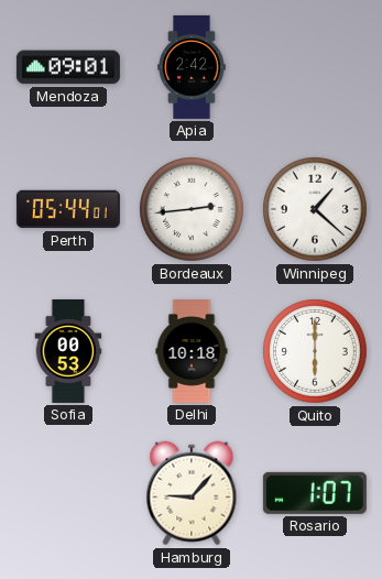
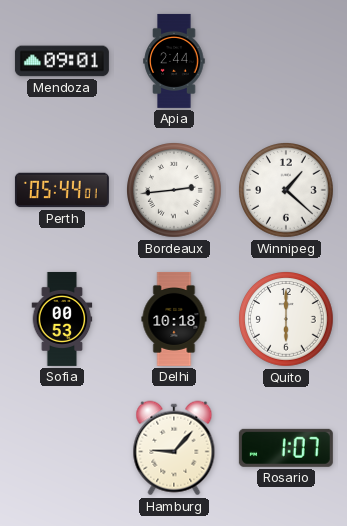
Apia: 2:42 -> 2:44 (174, 61)
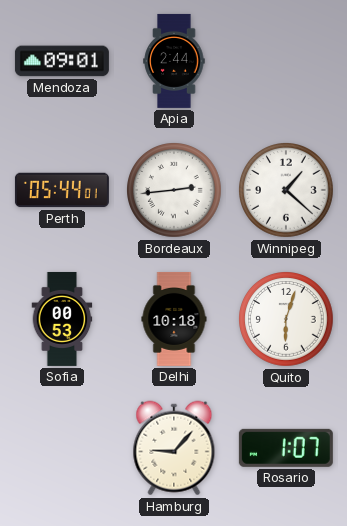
Quito: 6:00 -> 6:03 (287, 320)
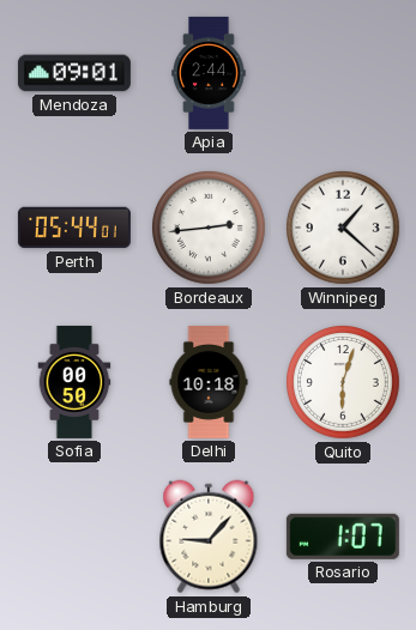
Sofia: 00:53 -> 00:50 (74, 382)
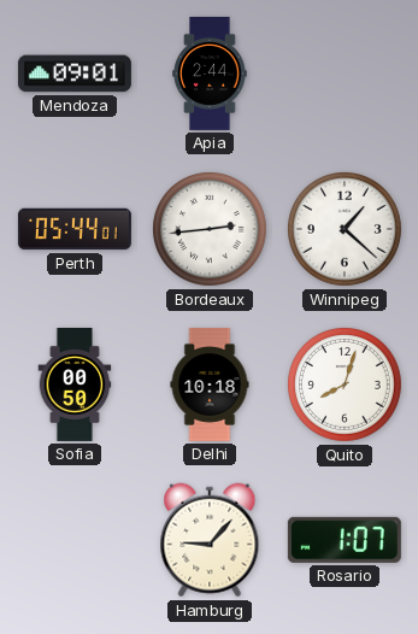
Quito: 6:03 -> 8:03 (346, 386)
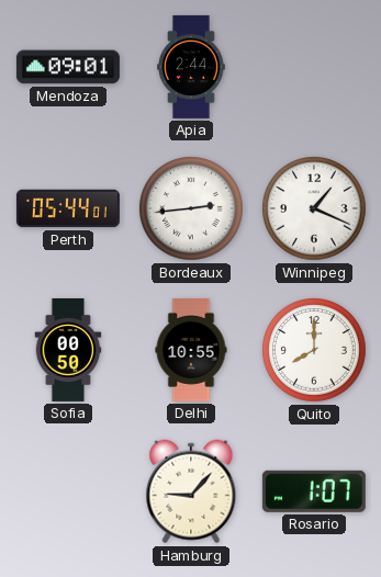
Winnipeg: 1:22 -> 1:19 (315, 210)
Delhi: 10:18 -> 10:55 (191, 350)
Quito: 8:03 -> 8:00 (315, 351)
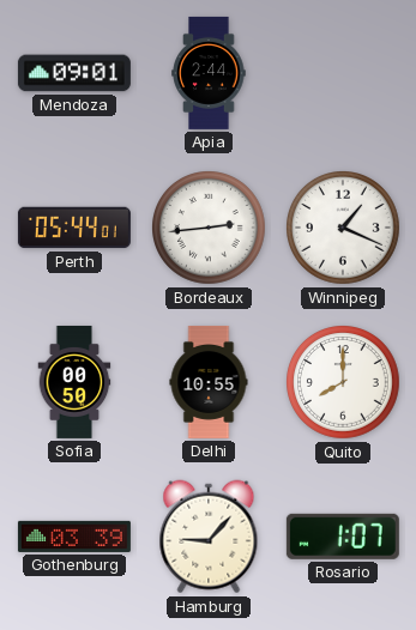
Gothenburg: none -> 03:39 (74, 537)
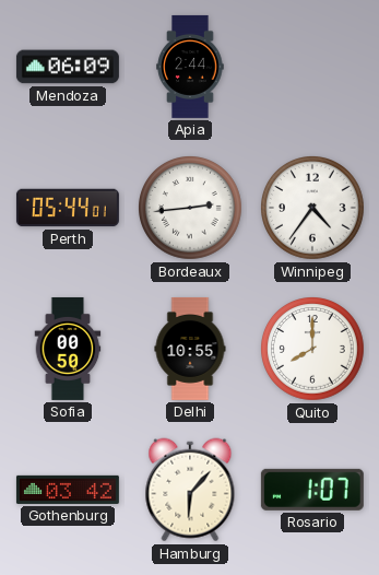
Mendoza: 09:01 -> 06:09 (68, 67)
Winnipeg: 1:19 -> 4:36 (313, 209)
Gothenburg: 03:39 -> 03:42 (68, 490)
Hamburg: 9:07 -> 6:07 (190, 490)
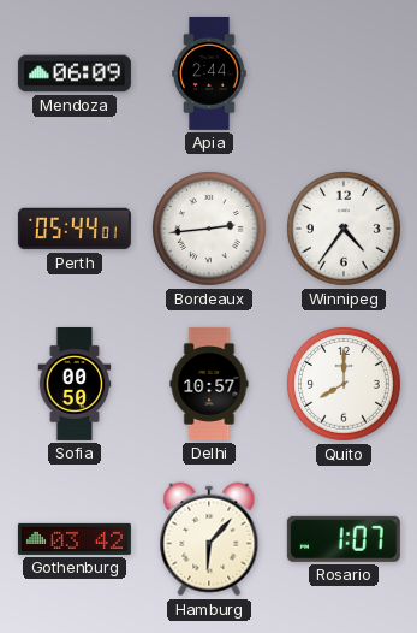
Delhi: 10:55 -> 10:57 (209, 384)
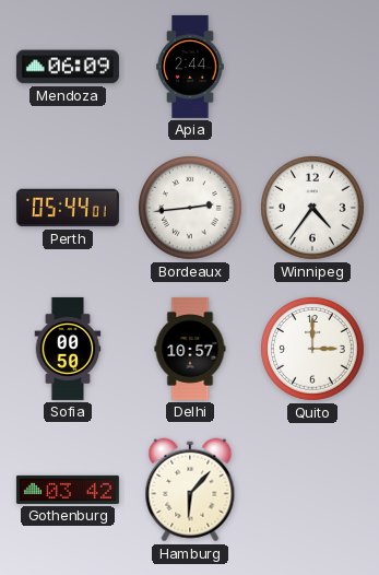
Quito: 8:00 -> 3:00 (313, 350)
Rosario: 1:07 -> none (344, 539)
